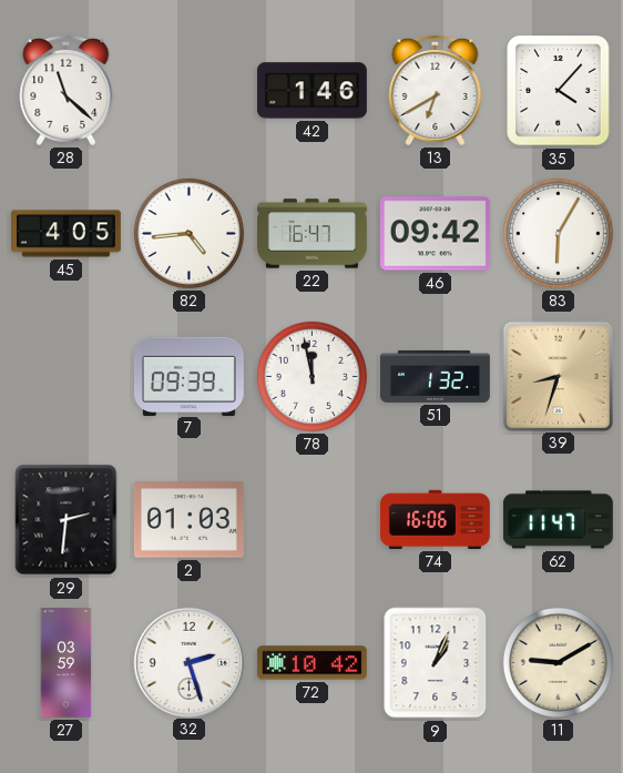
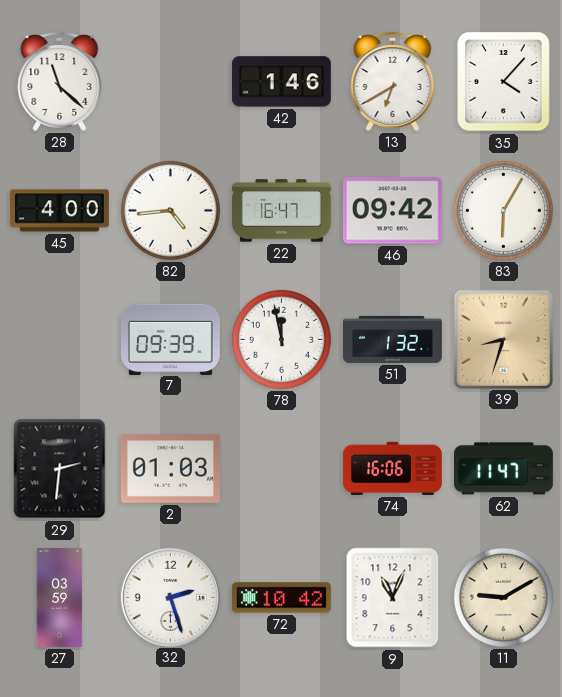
45: 4:05 -> 4:00 (60, 211)
9: 1:04 -> 11:04 (393, 598)
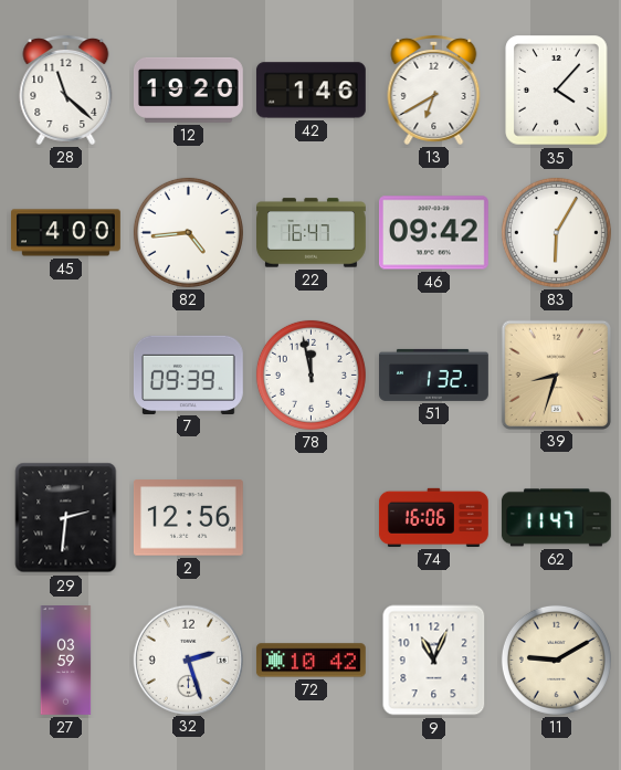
12: none -> 19:20 (188, 89)
2: 01:03 -> 12:56 (188, 518)
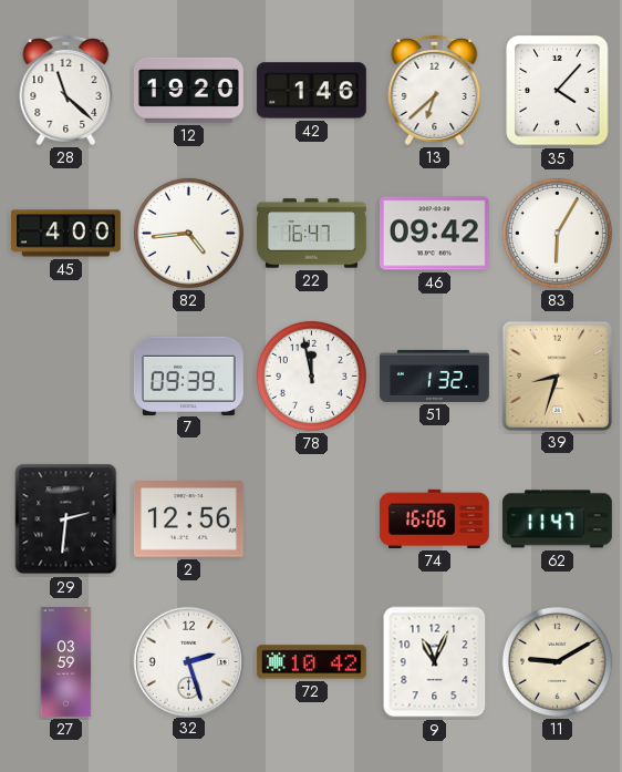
13: 6:40 -> 6:38 (435, 90)
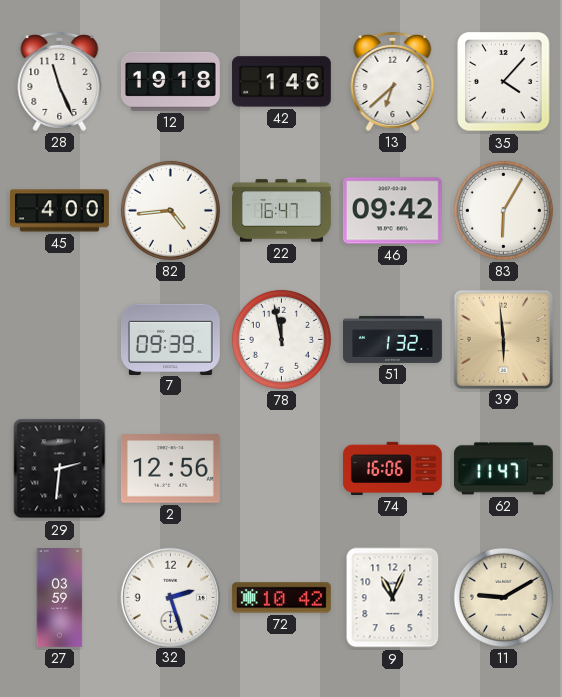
28: 11:22 -> 11:26 (60, 81)
12: 19:20 -> 19:18 (170, 81)
39: 8:33 -> 5:59 (503, 339)
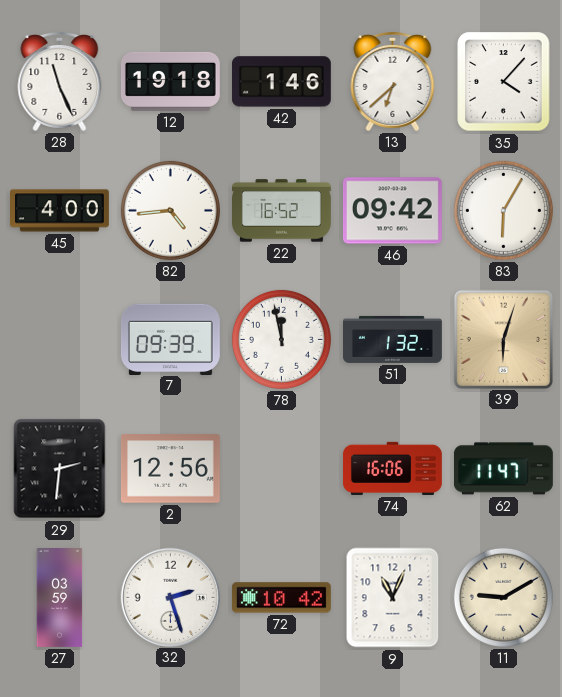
22: 16:47 -> 16:52 (282, 211)
39: 5:59 -> 6:03 (503, 339)
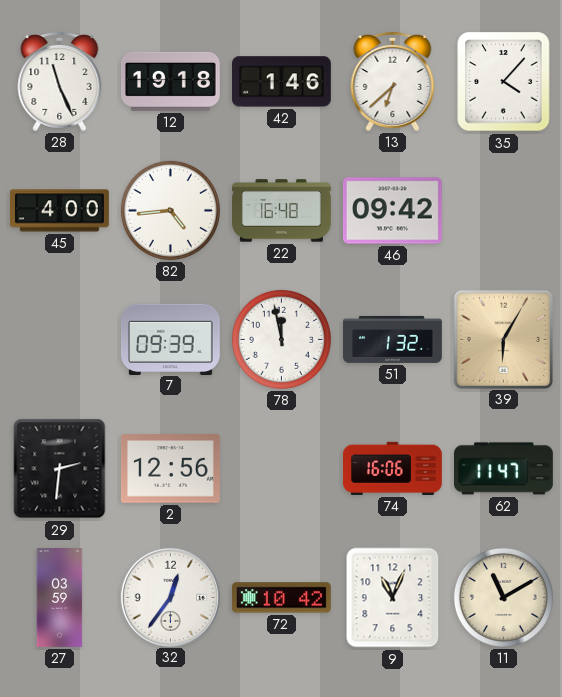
22: 16:52 -> 16:48 (282, 211)
83: 6:05 -> none (503, 210)
39: 6:03 -> 6:05 (503, 339)
32: 2:27 -> 12:36 (170, 597)
11: 9:10 -> 11:10 (503, 597)
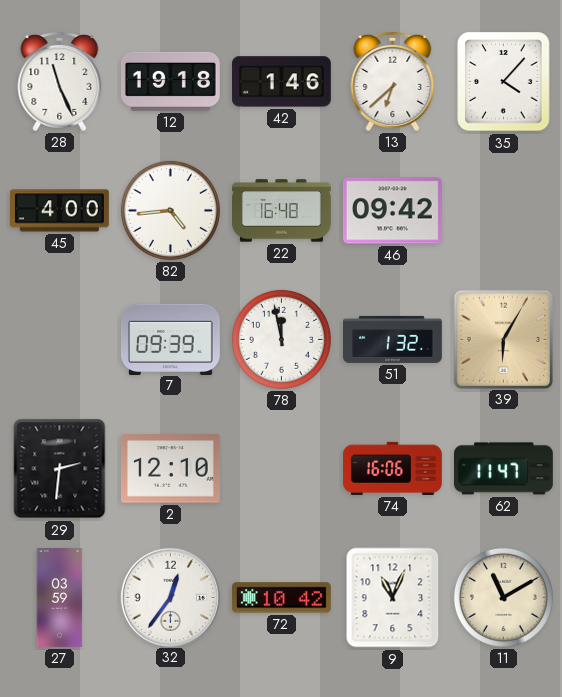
2: 12:56 -> 12:10 (170, 469)
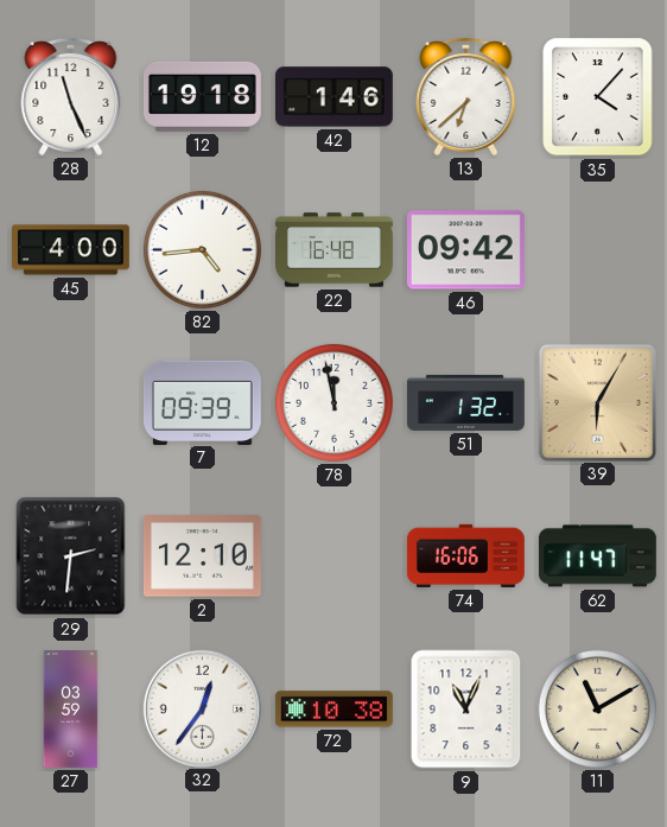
72: 10:42 -> 10:38 (333, 710)
